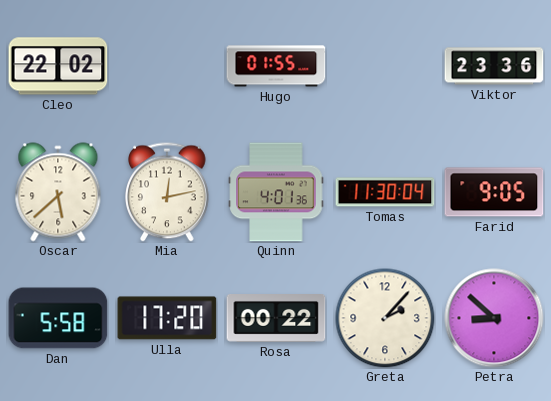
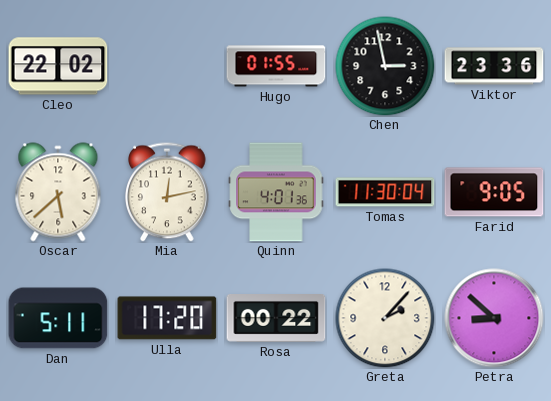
Chen: none -> 2:58 (385, 66)
Dan: 5:58 -> 5:11 (58, 318)
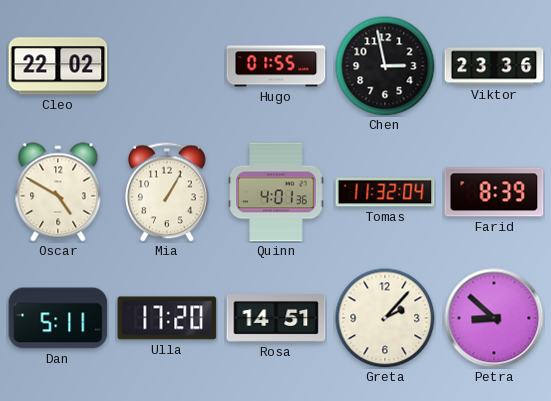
Oscar: 5:38 -> 4:50 (58, 192)
Mia: 12:13 -> 1:05 (167, 192)
Tomas: 11:30 -> 11:32 (385, 192)
Farid: 9:05 -> 8:39 (494, 192)
Rosa: 00:22 -> 14:51 (276, 319)
